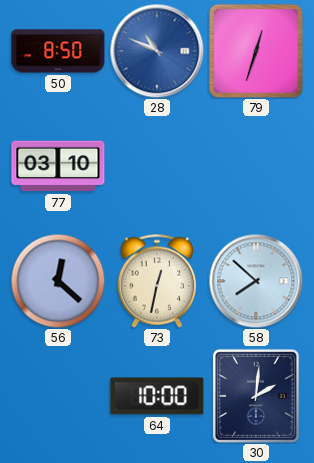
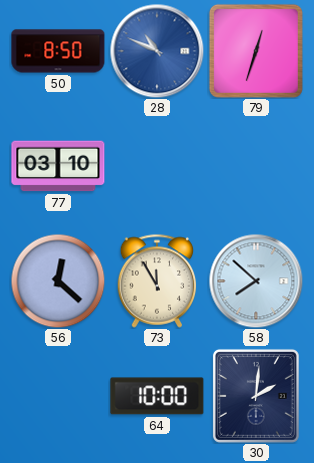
73: 12:32 -> 11:55 (157, 281)
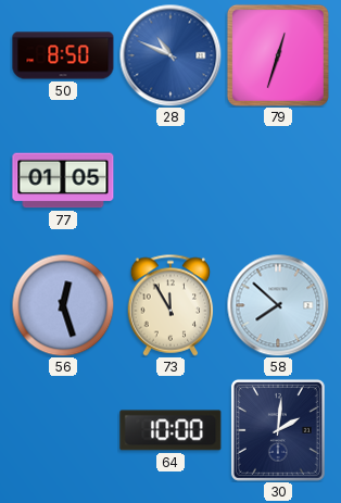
77: 03:10 -> 01:05 (63, 180)
56: 12:22 -> 12:27 (63, 305)
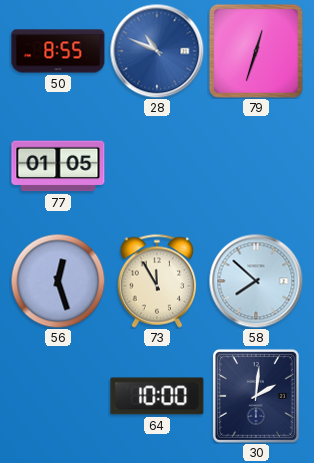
50: 8:50 -> 8:55 (58, 51)
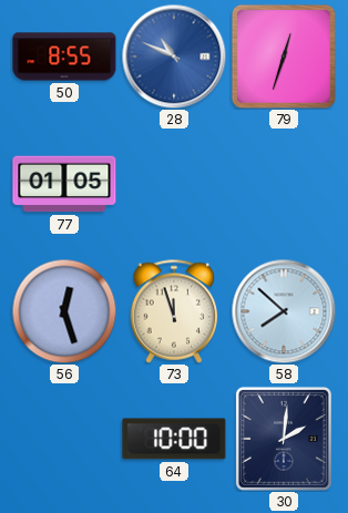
73: 11:55 -> 11:57 (174, 311)
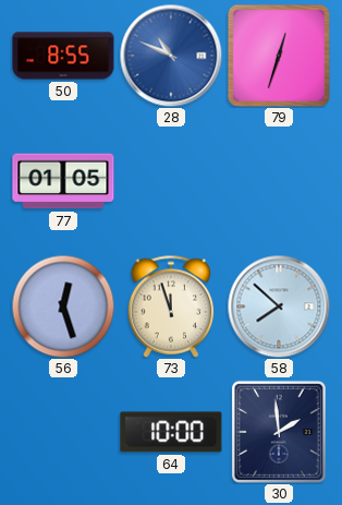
30: 2:01 -> 1:59 (279, 432)
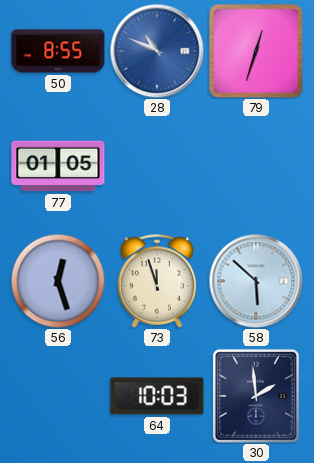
58: 7:52 -> 5:52 (256, 281)
64: 10:00 -> 10:03 (157, 396)
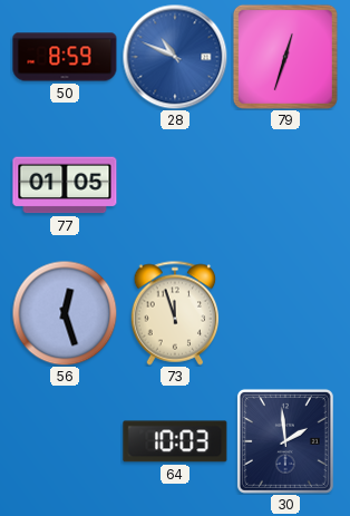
50: 8:55 -> 8:59 (65, 57)
58: 5:52 -> none (256, 281)
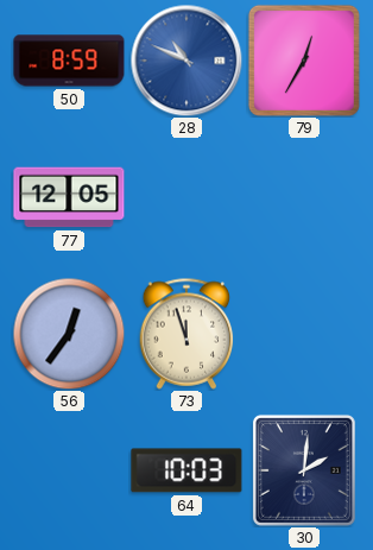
79: 12:33 -> 12:35 (304, 61)
77: 01:05 -> 12:05 (69, 197)
56: 12:27 -> 12:36 (69, 334)
30: 1:59 -> 2:01 (304, 470)
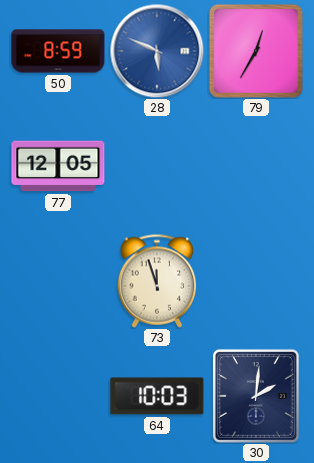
28: 10:49 -> 5:49 (157, 51)
56: 12:36 -> none (69, 334)
